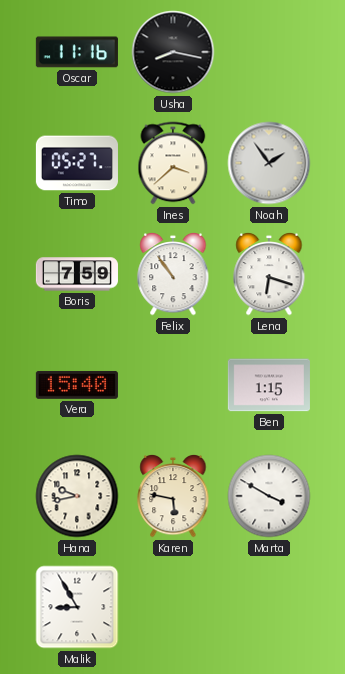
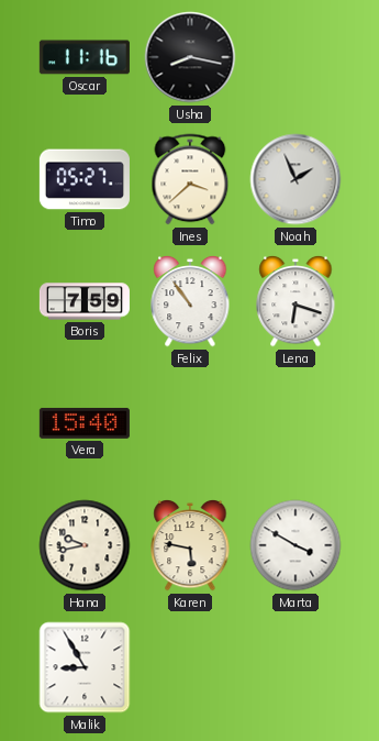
Noah: 1:54 -> 1:56 (296, 179)
Ben: 1:15 -> none (269, 385)
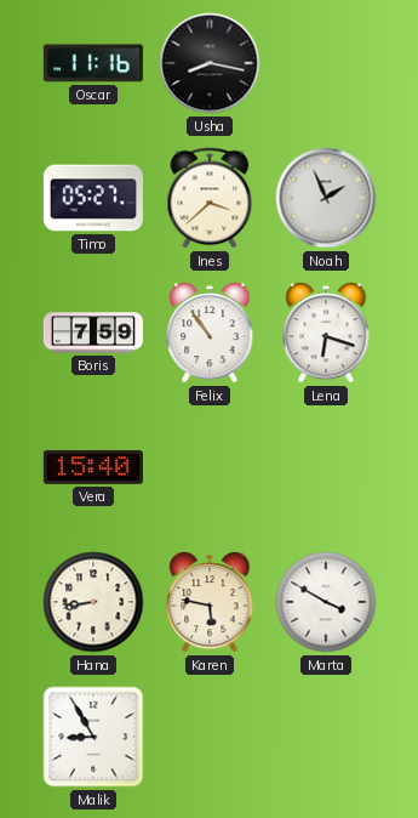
Hana: 9:43 -> 8:43 (93, 602)
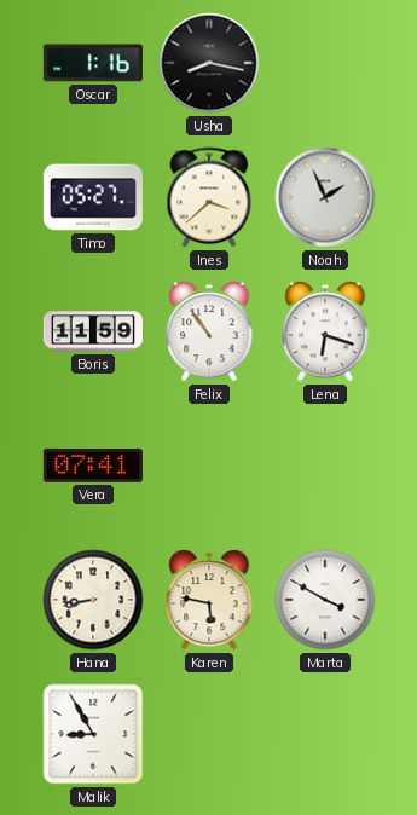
Oscar: 11:16 -> 1:16 (93, 63)
Boris: 7:59 -> 11:59 (93, 331)
Vera: 15:40 -> 07:41 (93, 466)
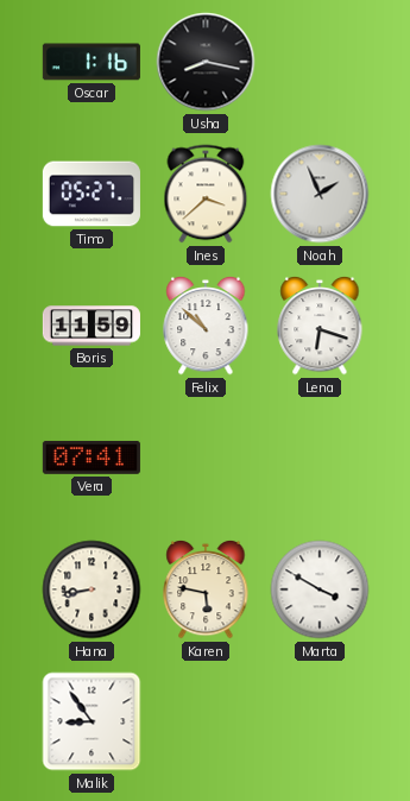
Felix: 10:54 -> 10:52 (206, 326)
Malik: 8:55 -> 8:54 (92, 721)
